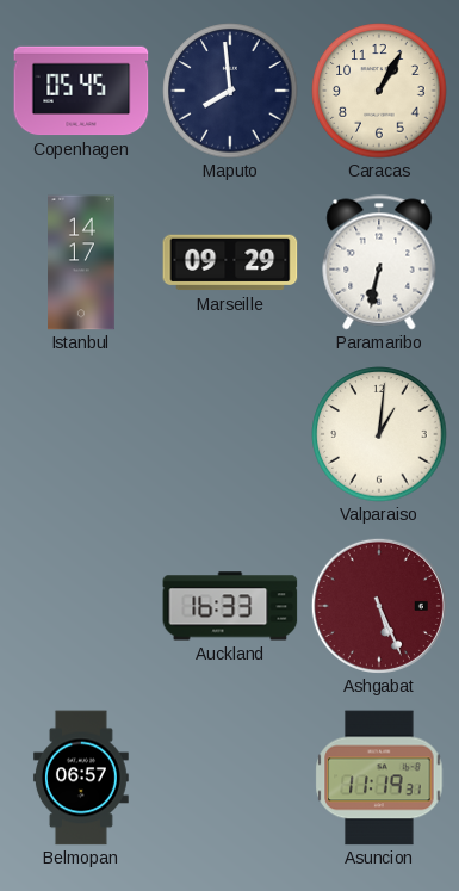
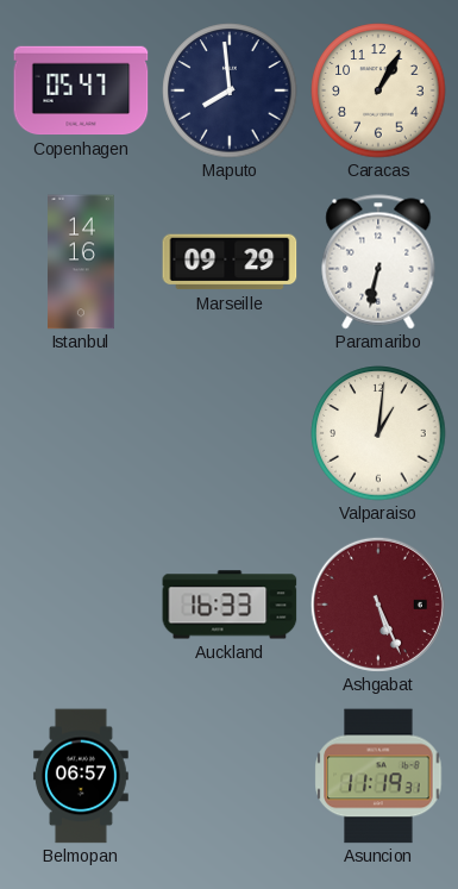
Copenhagen: 05:45 -> 05:47 (81, 90)
Istanbul: 14:17 -> 14:16 (82, 262)
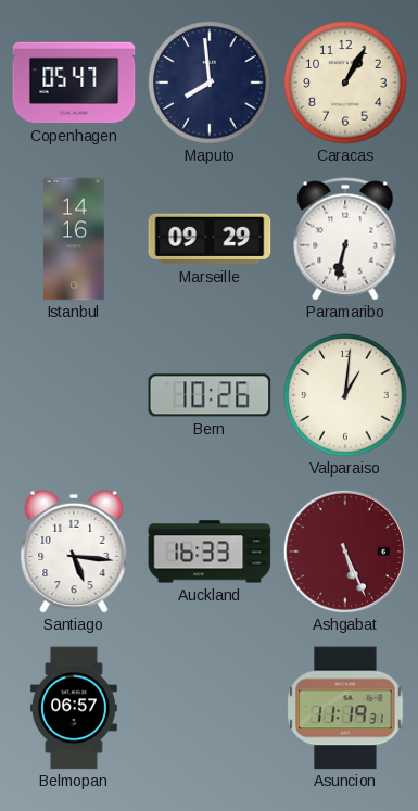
Bern: none -> 10:26 (210, 395)
Santiago: none -> 5:16 (74, 552)
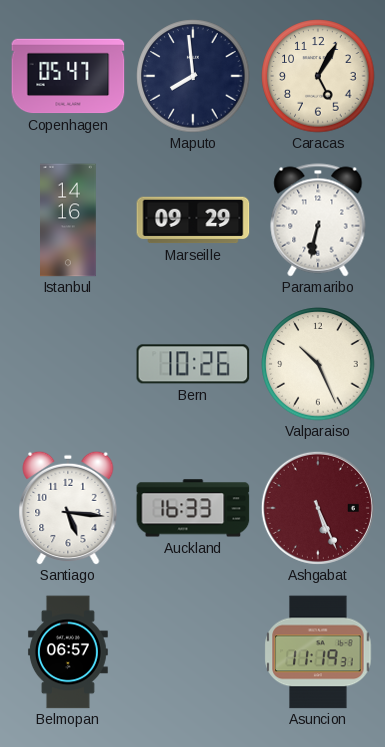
Caracas: 1:05 -> 5:05 (318, 76)
Valparaiso: 1:01 -> 10:26 (318, 364)
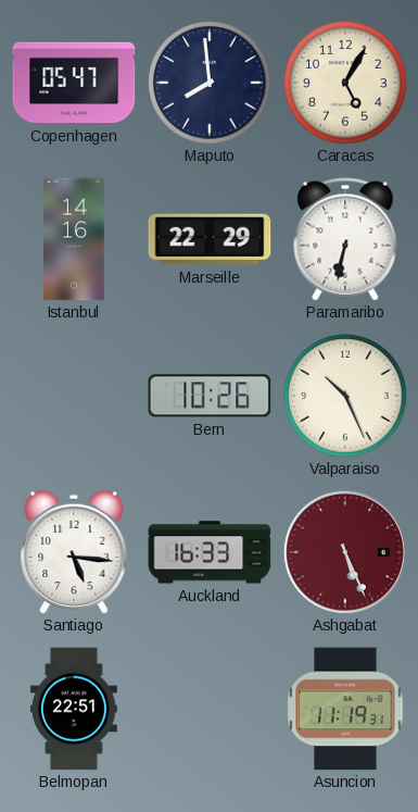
Marseille: 09:29 -> 22:29 (210, 239)
Belmopan: 06:57 -> 22:51 (74, 709)
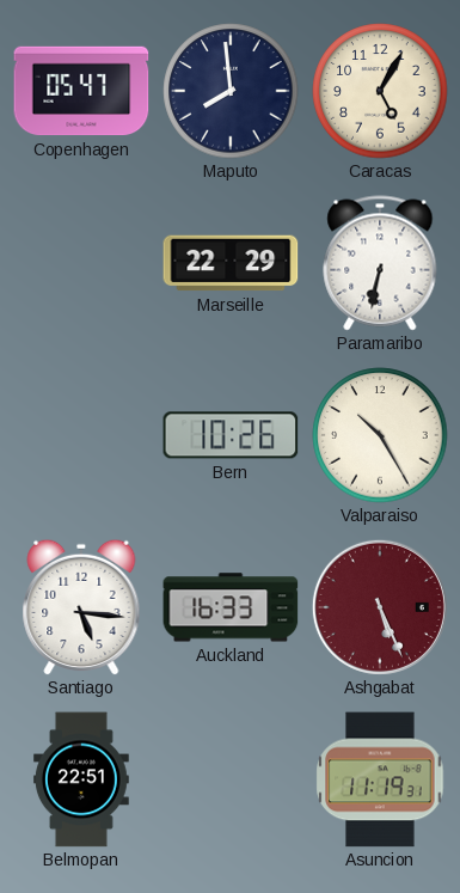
Istanbul: 14:16 -> none (75, 239)
Valparaiso: 10:26 -> 10:25 (380, 435)
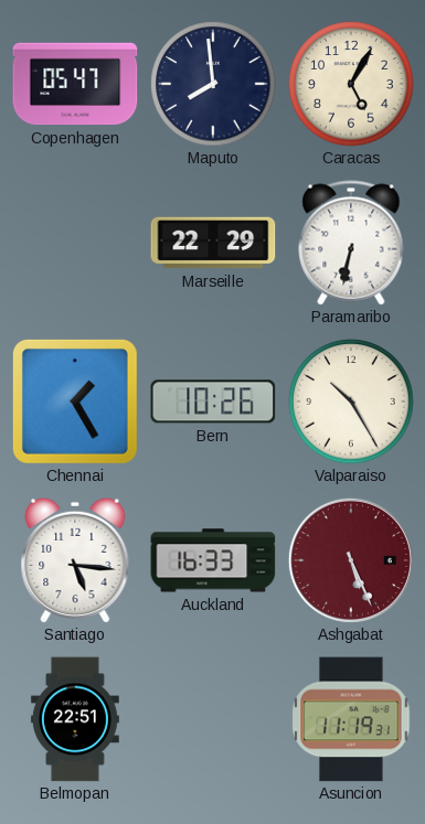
Chennai: none -> 1:25 (75, 402)
